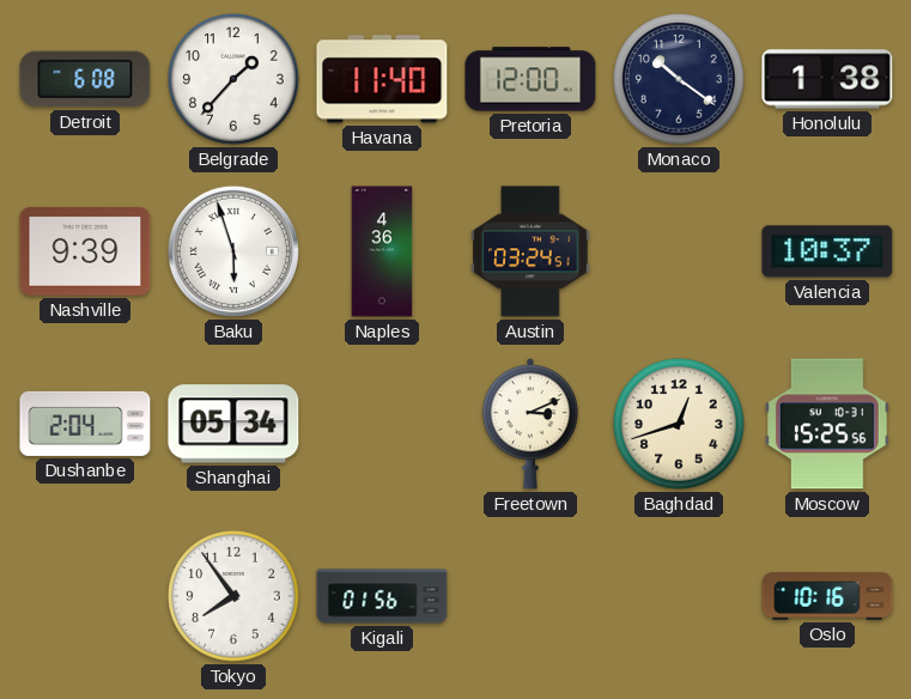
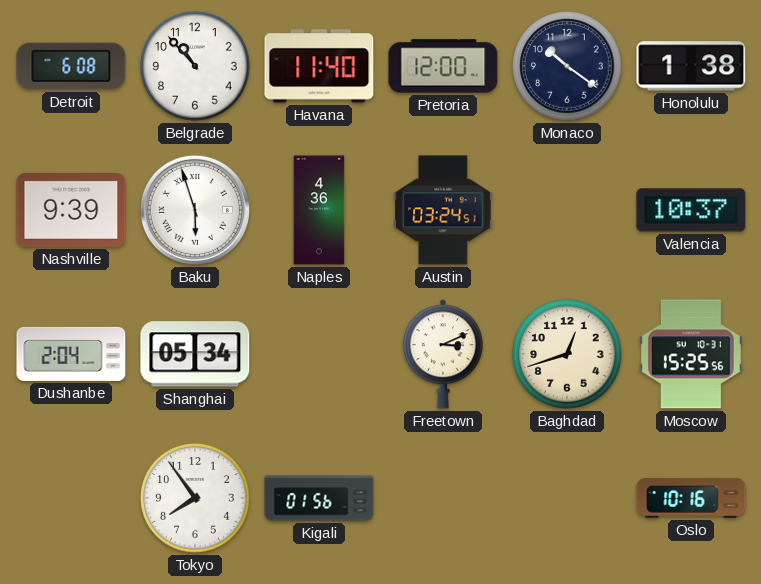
Belgrade: 1:37 -> 10:53 (195, 66)
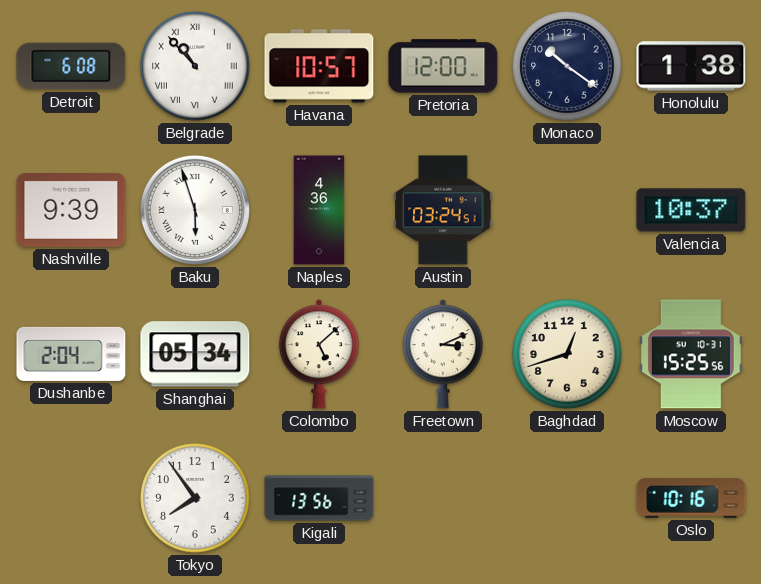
Belgrade numerals: Arabic -> Roman (195, 66)
Havana: 11:40 -> 10:57 (319, 66)
Colombo: none -> 5:08 (319, 354)
Kigali: 01:56 -> 13:56 (319, 498)
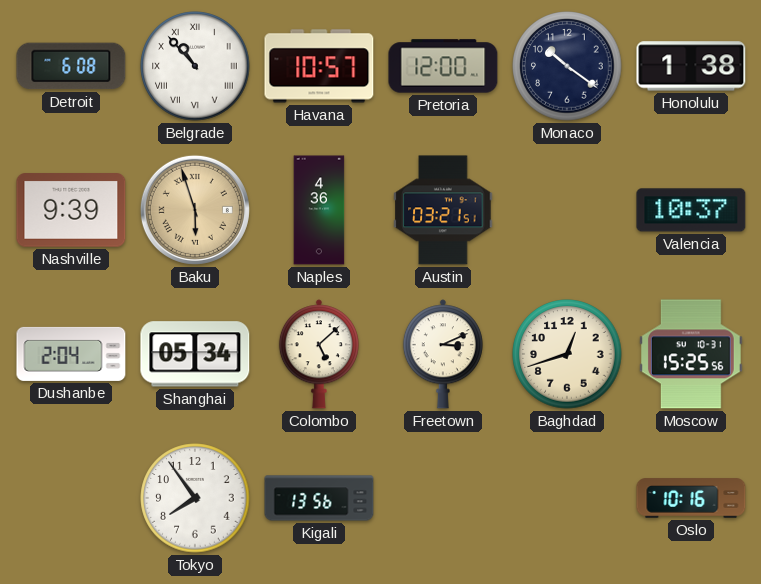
Baku dial: white -> champagne (195, 210)
Austin: 03:24 -> 03:21 (443, 210)
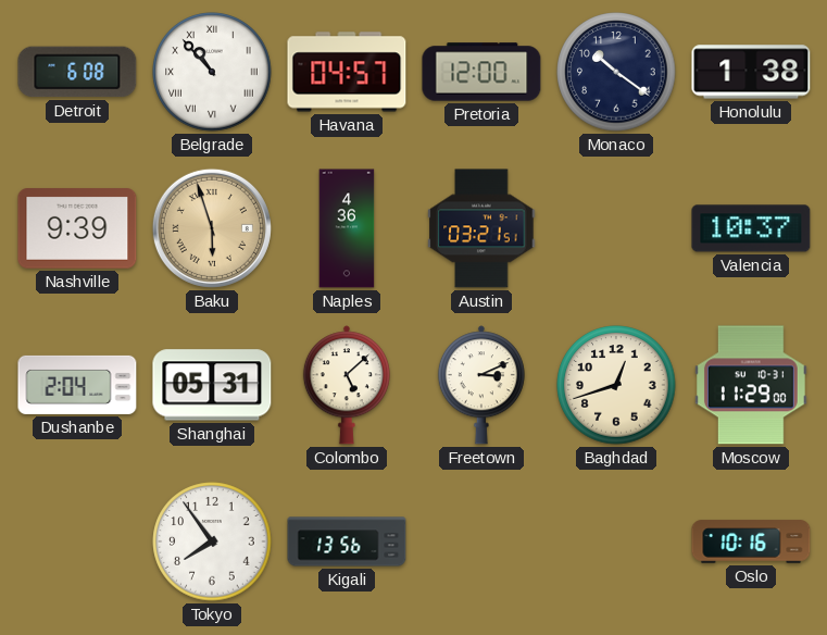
Havana: 10:57 -> 04:57 (347, 72)
Shanghai: 05:34 -> 05:31 (212, 385)
Moscow: 15:25 -> 11:29 (751, 385)
